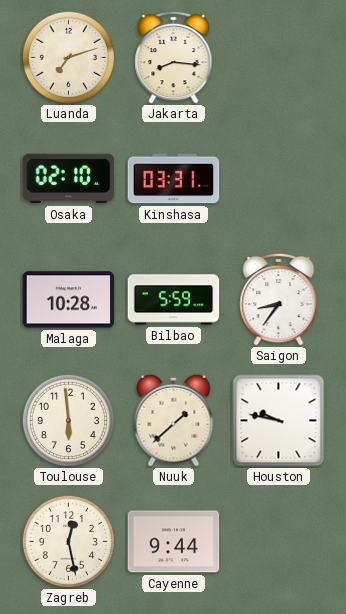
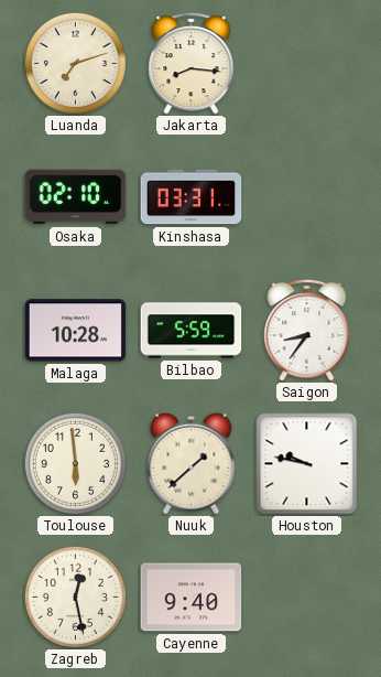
Cayenne: 9:44 -> 9:40 (192, 598)
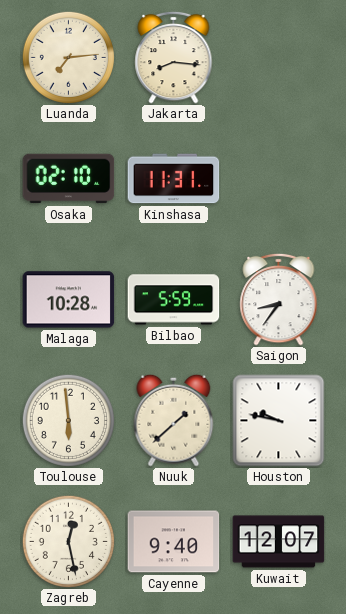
Luanda: 7:12 -> 7:14 (68, 57)
Kinshasa: 03:31 -> 11:31 (174, 179)
Kuwait: none -> 12:07 (279, 542)
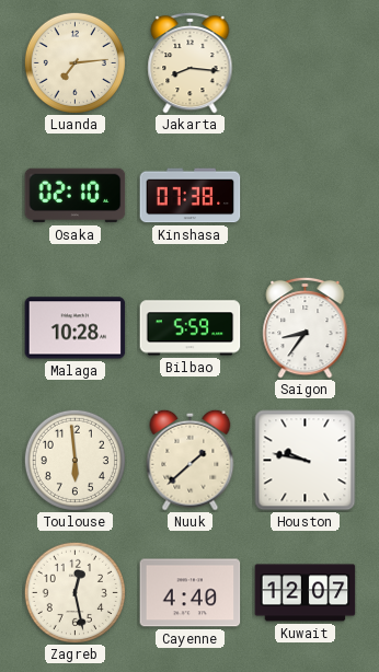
Kinshasa: 11:31 -> 07:38 (191, 196)
Cayenne: 9:40 -> 4:40 (191, 593)
